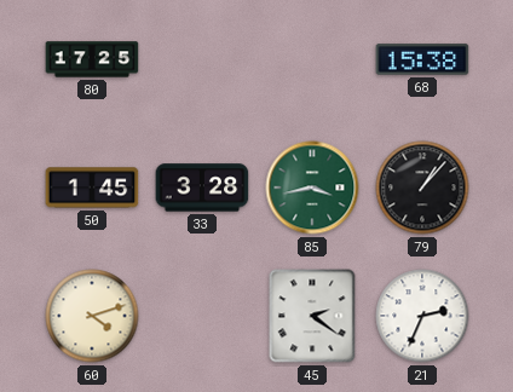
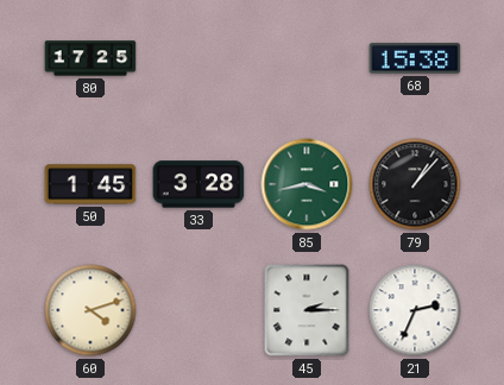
45: 2:21 -> 2:15 (307, 310)
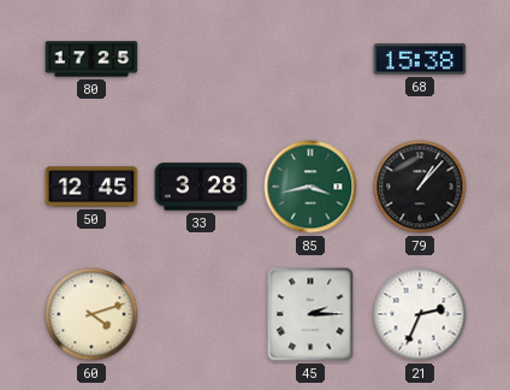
50: 1:45 -> 12:45 (91, 187)
